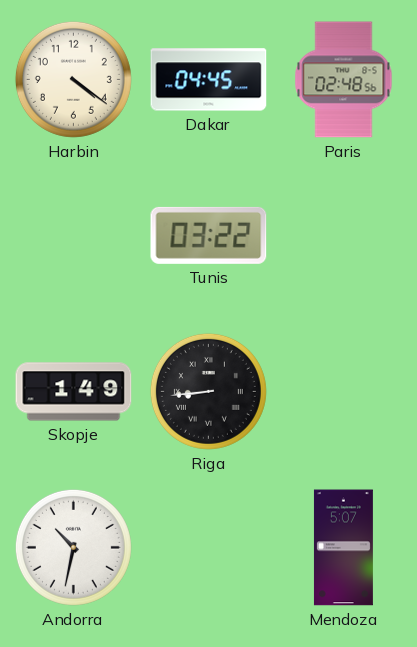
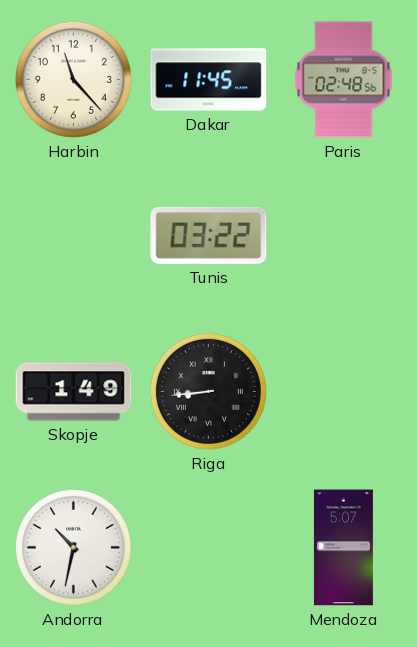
Harbin: 4:21 -> 11:23 (73, 79)
Dakar: 04:45 -> 11:45 (209, 80)
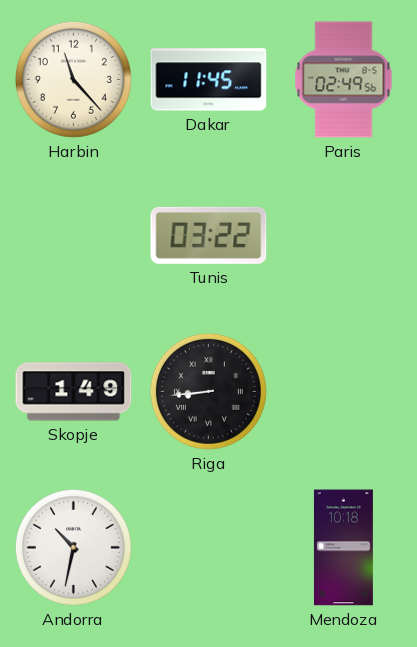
Paris: 02:48 -> 02:49 (344, 80)
Mendoza: 5:07 -> 10:18 (343, 548)
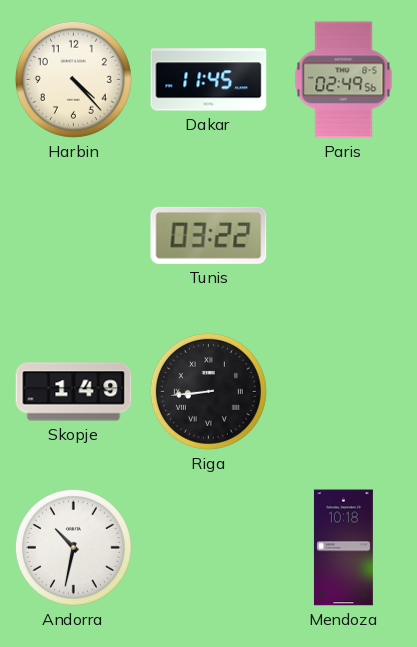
Harbin: 11:23 -> 4:23 (73, 79)
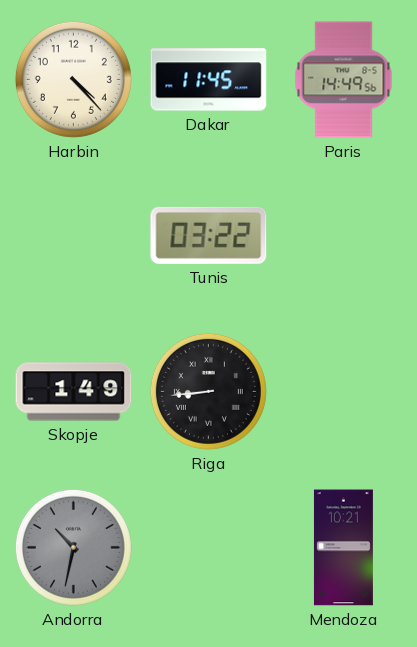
Paris: 02:49 -> 14:49 (344, 80)
Andorra dial: white -> grey (73, 547)
Mendoza: 10:18 -> 10:21 (343, 548)
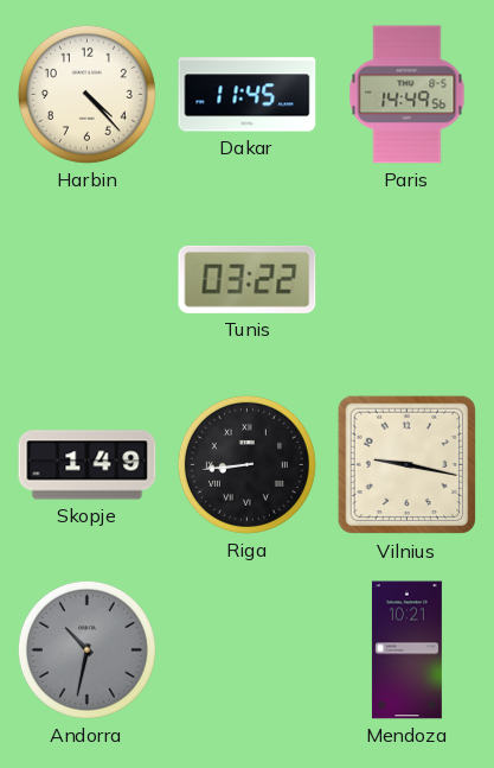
Vilnius: none -> 9:17 (408, 465)
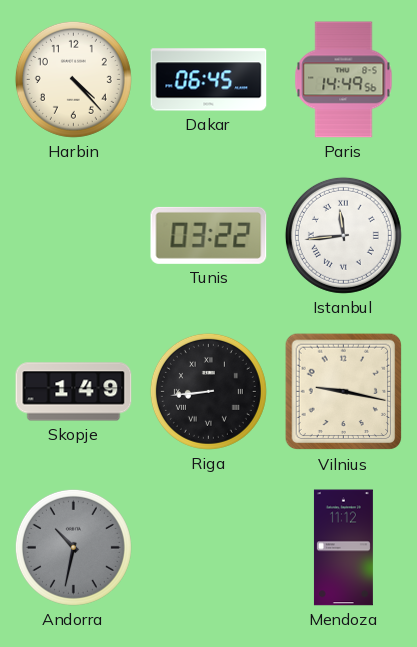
Dakar: 11:45 -> 06:45 (209, 80)
Istanbul: none -> 11:44 (343, 235)
Mendoza: 10:21 -> 11:12 (343, 548)
